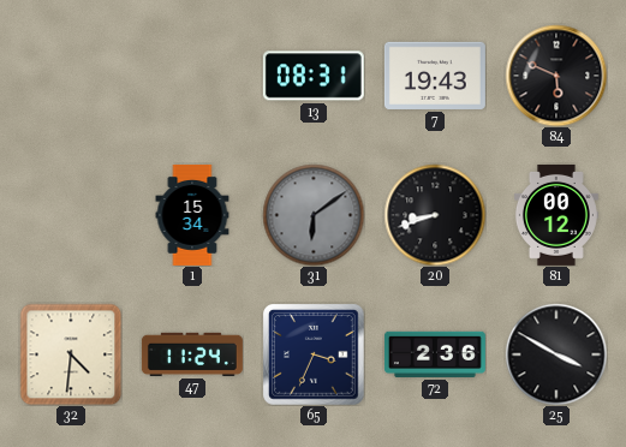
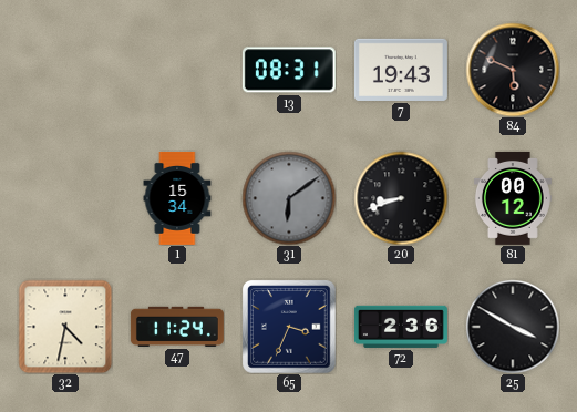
32: 4:31 -> 4:32 (65, 327)
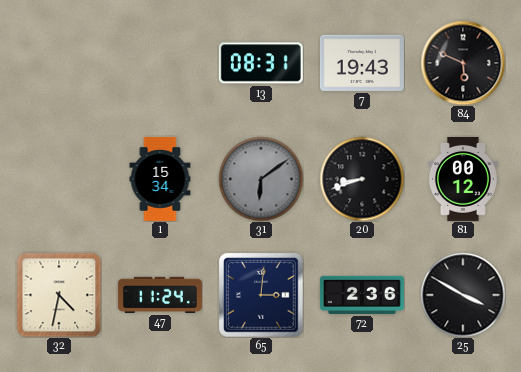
65: 3:34 -> 3:01 (261, 295)
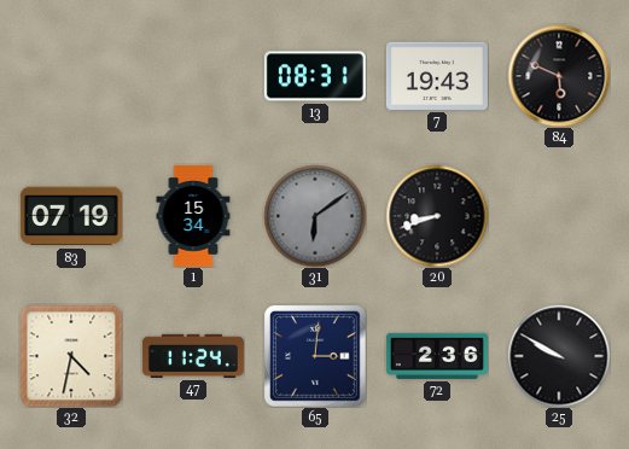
83: none -> 07:19 (71, 216)
81: 00:12 -> none (463, 179)
25: 3:50 -> 9:50 (559, 356)
